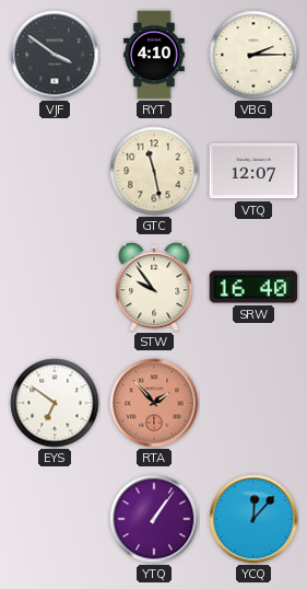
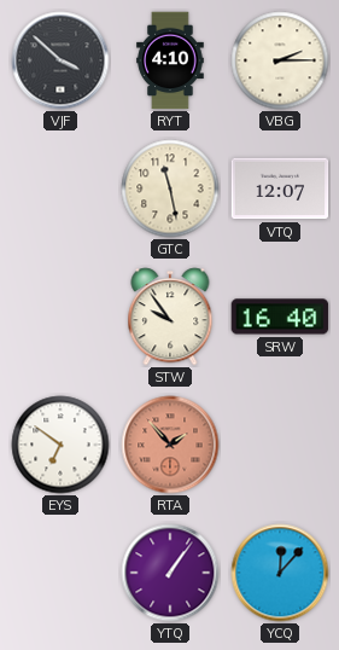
VJF: 3:51 -> 3:52 (60, 60)
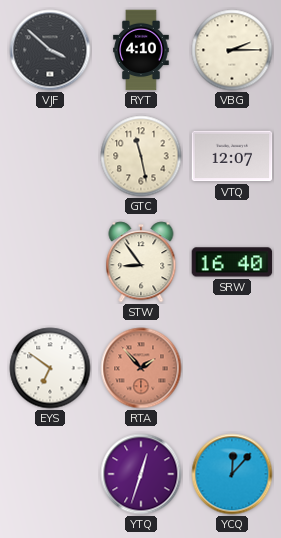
STW: 9:54 -> 8:54 (141, 262)
YTQ: 1:06 -> 12:33 (141, 474)
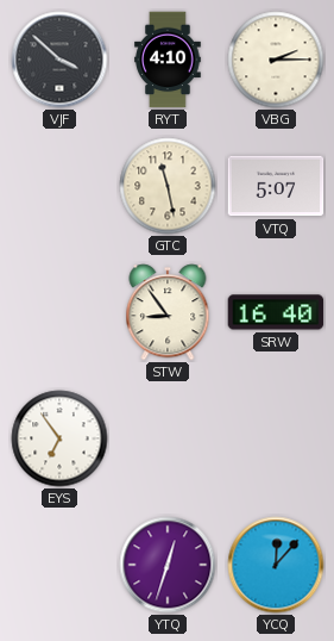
VTQ: 12:07 -> 5:07 (276, 186)
EYS: 6:51 -> 6:54 (59, 438)
RTA: 1:53 -> none (141, 368)
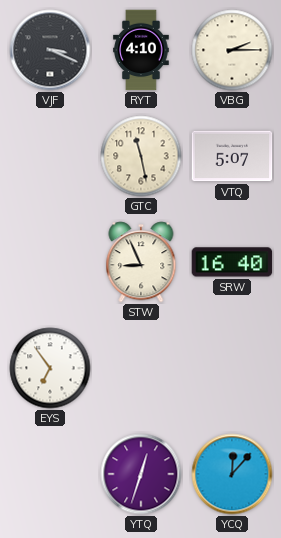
VJF: 3:52 -> 3:19 (50, 50)
STW: 8:54 -> 8:56 (141, 262)
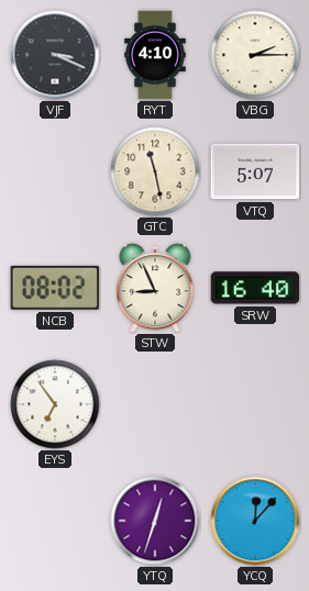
NCB: none -> 08:02 (55, 288)
